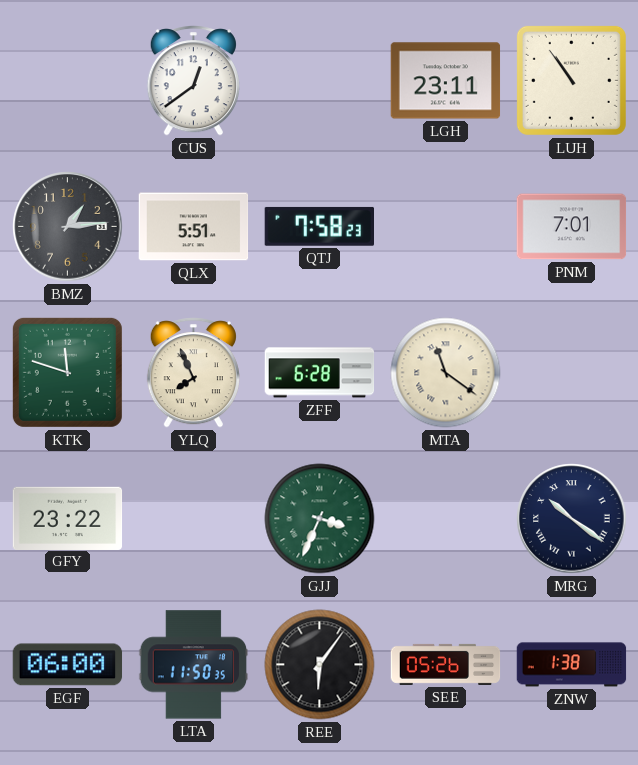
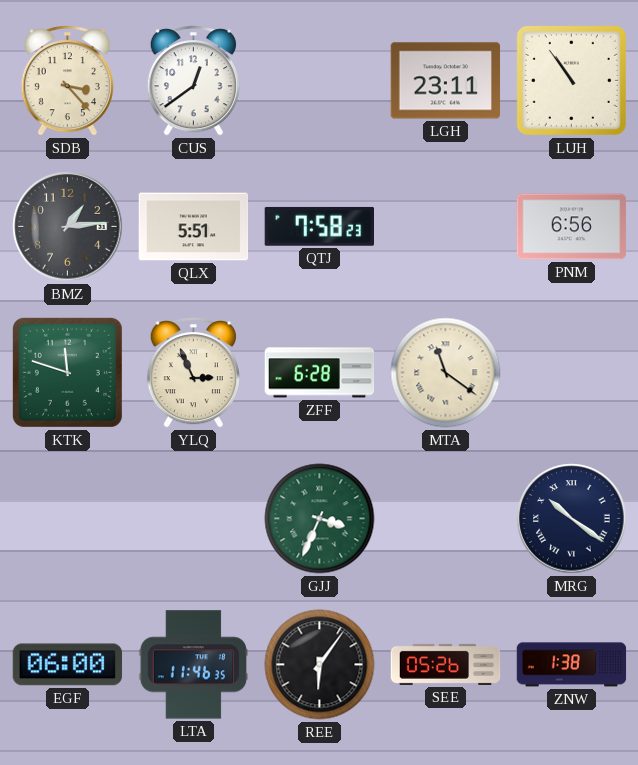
SDB: none -> 3:23 (67, 81)
PNM: 7:01 -> 6:56 (572, 227)
YLQ: 7:56 -> 2:56 (193, 373)
GFY: 23:22 -> none (68, 518)
LTA: 11:50 -> 11:46 (194, 665)
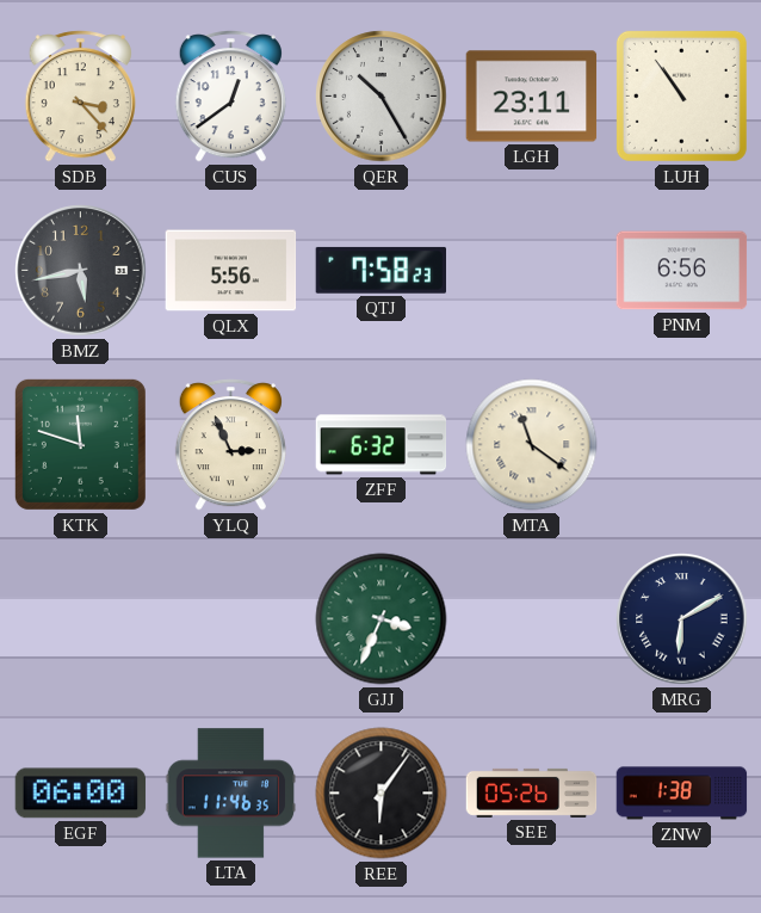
QER: none -> 10:25 (382, 97)
BMZ: 1:14 -> 5:43 (81, 271)
QLX: 5:51 -> 5:56 (231, 271)
ZFF: 6:28 -> 6:32 (382, 445)
MRG: 10:21 -> 6:10 (682, 619)
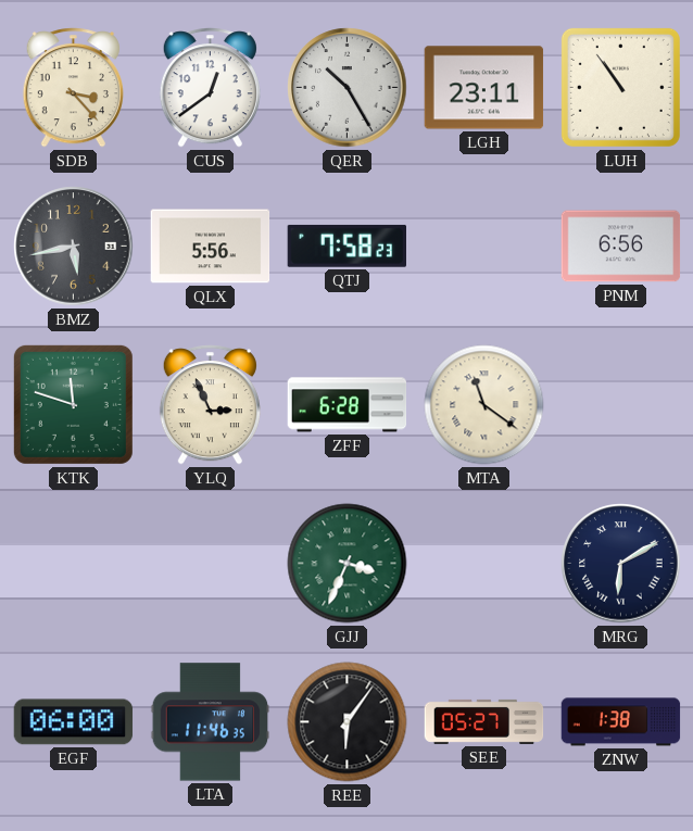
ZFF: 6:32 -> 6:28 (348, 405)
SEE: 05:26 -> 05:27 (484, 721)
